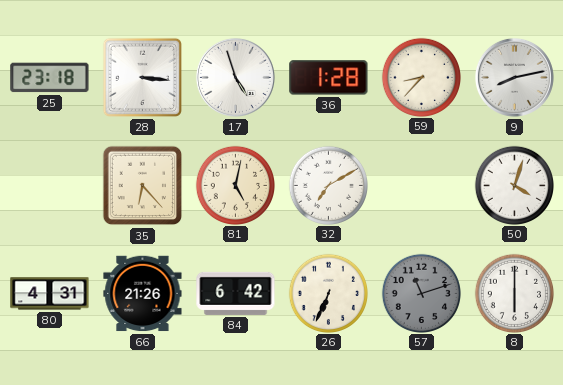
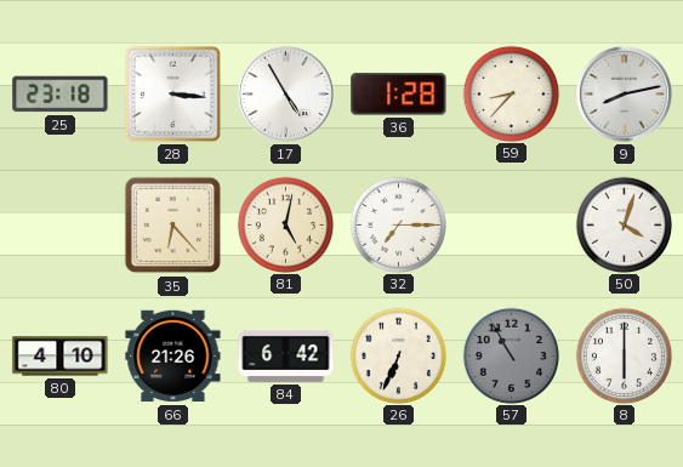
17: 4:57 -> 4:55 (285, 93)
32: 7:10 -> 7:15 (398, 224)
80: 4:31 -> 4:10 (61, 357)
57: 11:12 -> 10:55 (511, 355)
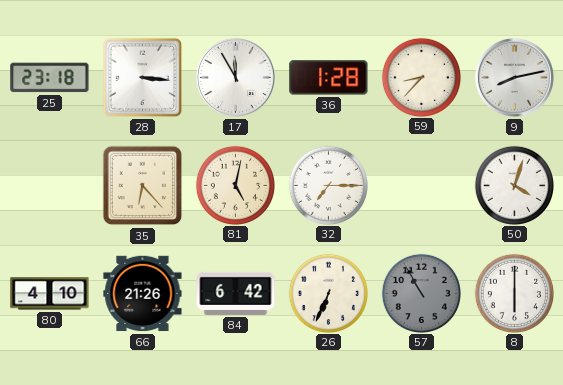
17: 4:55 -> 11:55 (235, 77)
